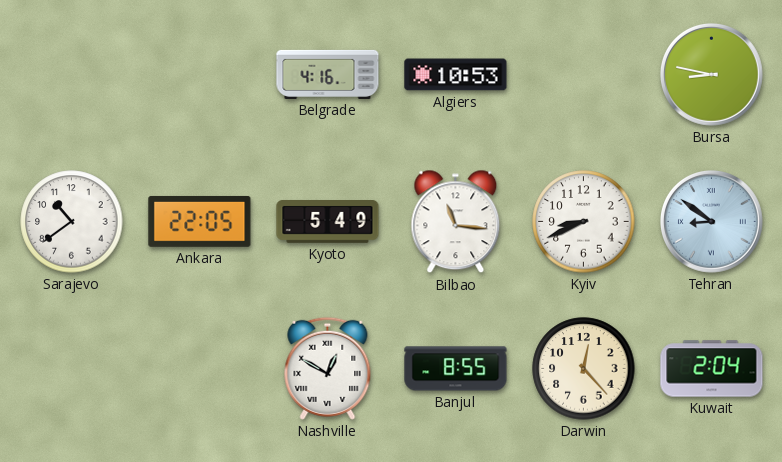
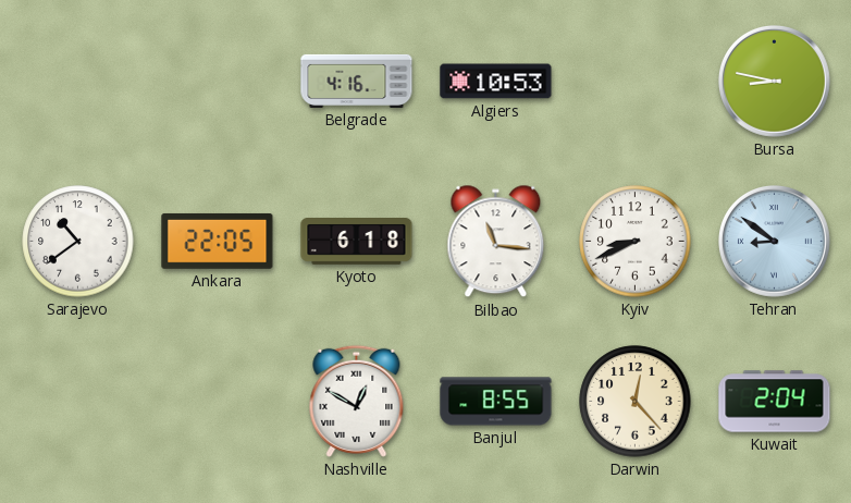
Kyoto: 5:49 -> 6:18 (357, 242)
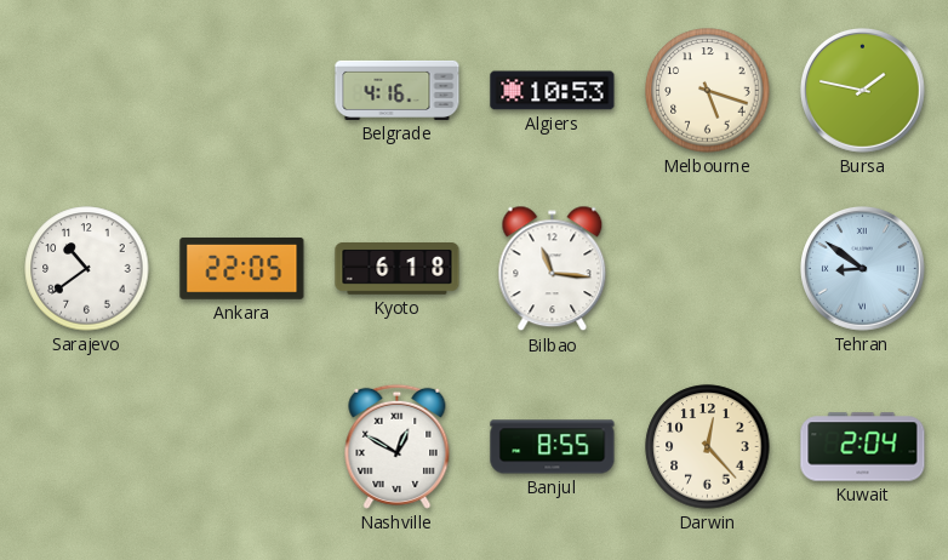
Melbourne: none -> 5:18 (708, 91)
Bursa: 8:47 -> 1:47 (863, 91)
Kyiv: 8:41 -> none (636, 242)
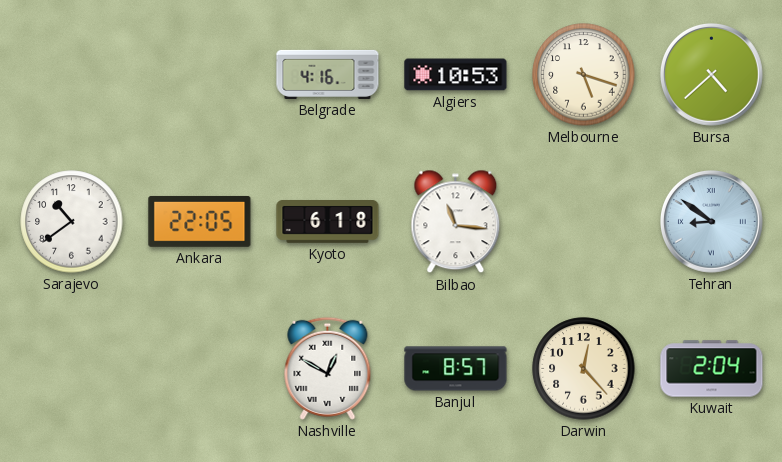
Bursa: 1:47 -> 4:38 (712, 75)
Banjul: 8:55 -> 8:57 (456, 369)
